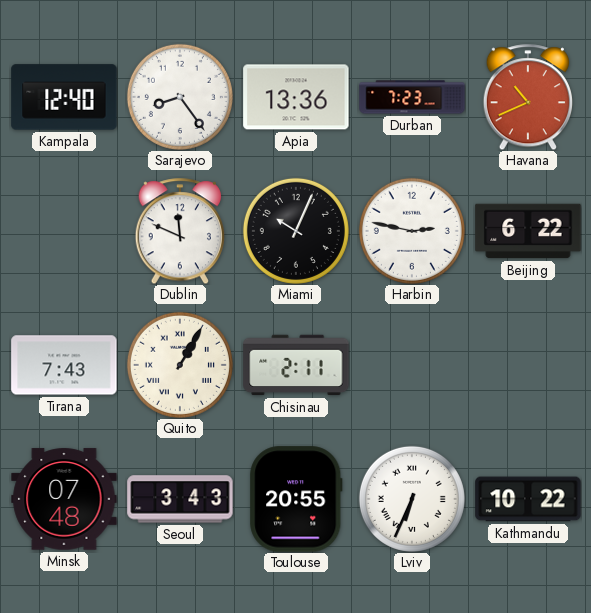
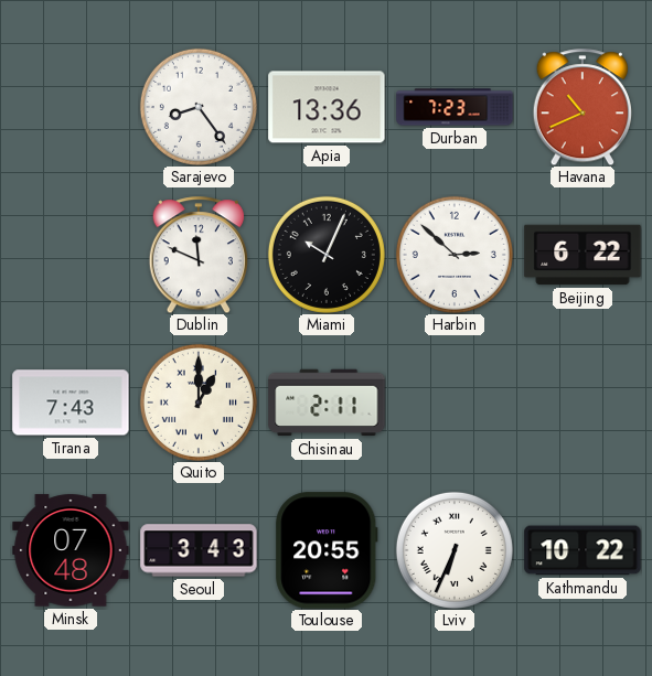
Kampala: 12:40 -> none (64, 97)
Harbin: 2:47 -> 2:52 (455, 255)
Quito: 1:05 -> 1:00 (199, 403)
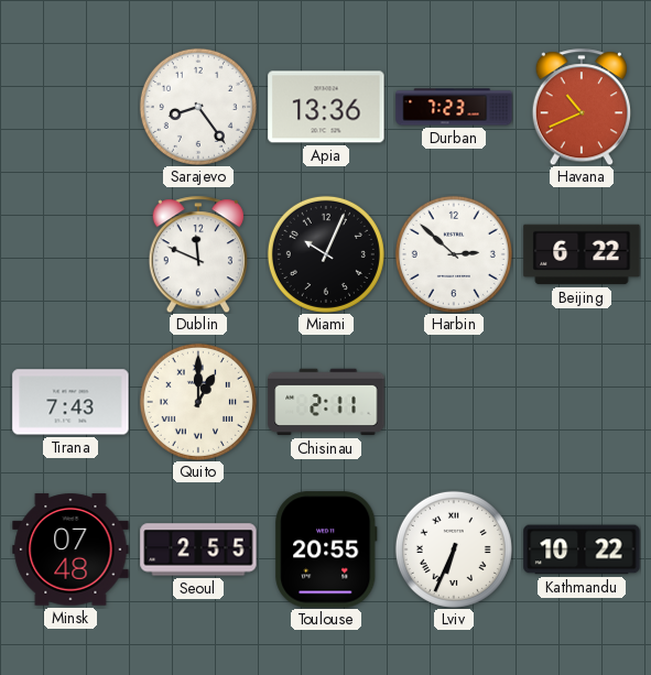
Seoul: 3:43 -> 2:55 (198, 549)
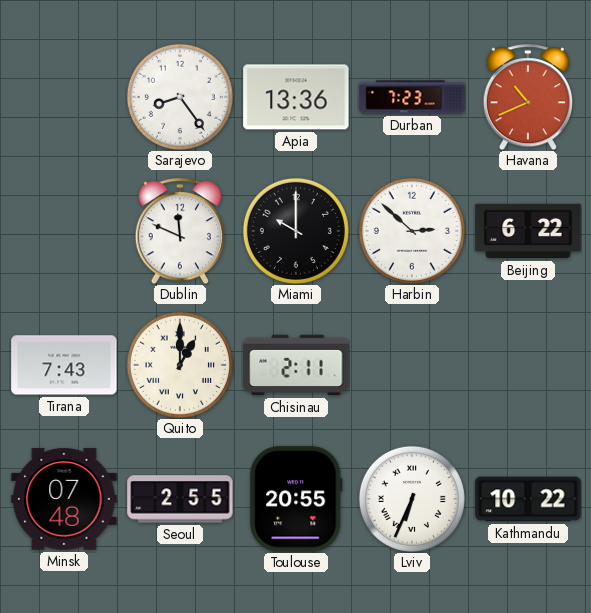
Miami: 10:04 -> 10:00 (296, 231)
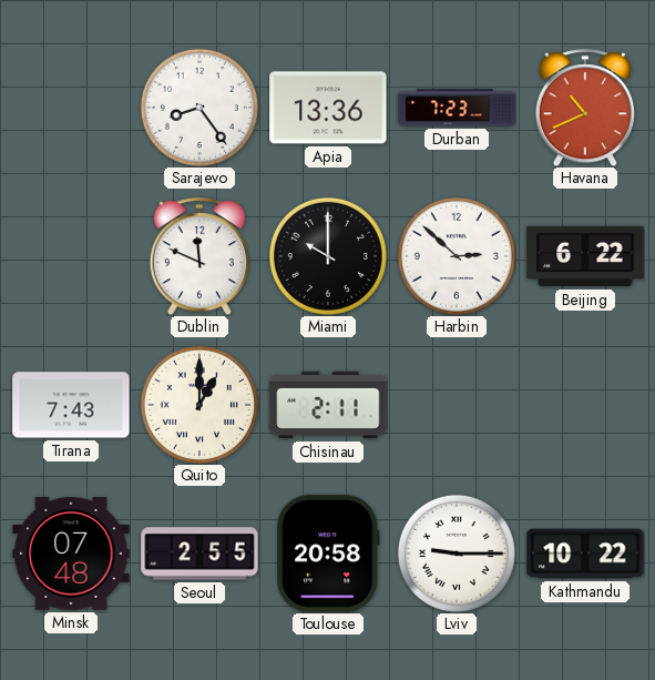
Toulouse: 20:55 -> 20:58 (328, 554)
Lviv: 6:34 -> 9:15 (457, 554)
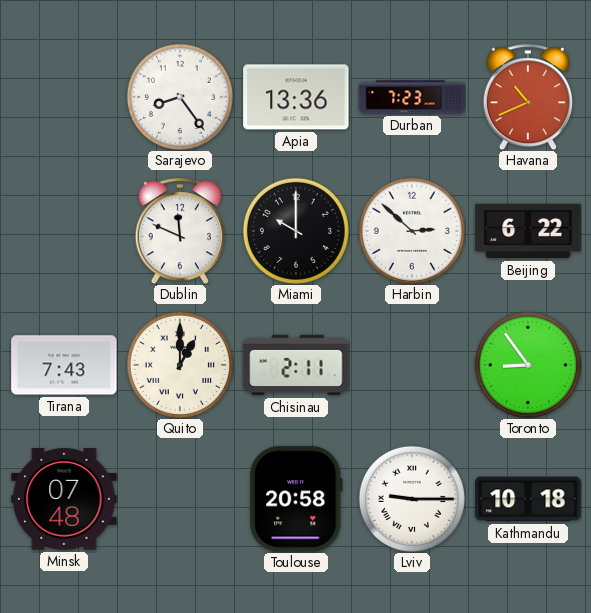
Toronto: none -> 8:54 (528, 365)
Seoul: 2:55 -> none (199, 554)
Kathmandu: 10:22 -> 10:18 (528, 499)
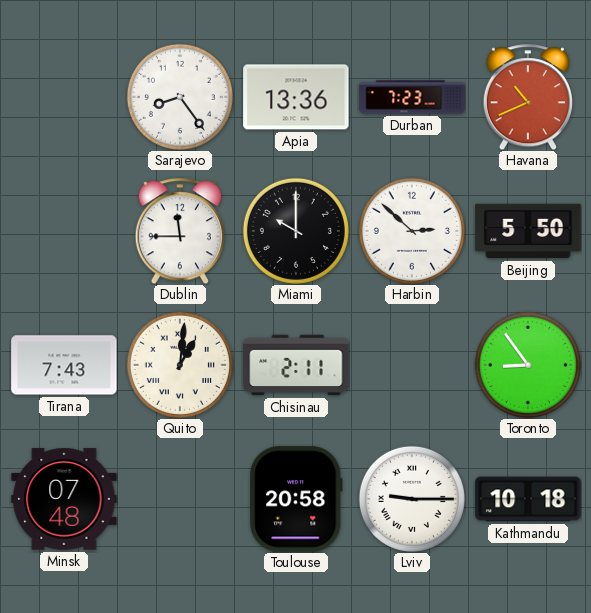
Dublin: 11:49 -> 11:45 (179, 231)
Beijing: 6:22 -> 5:50 (528, 231)
Quito: 1:00 -> 1:01 (180, 365)
